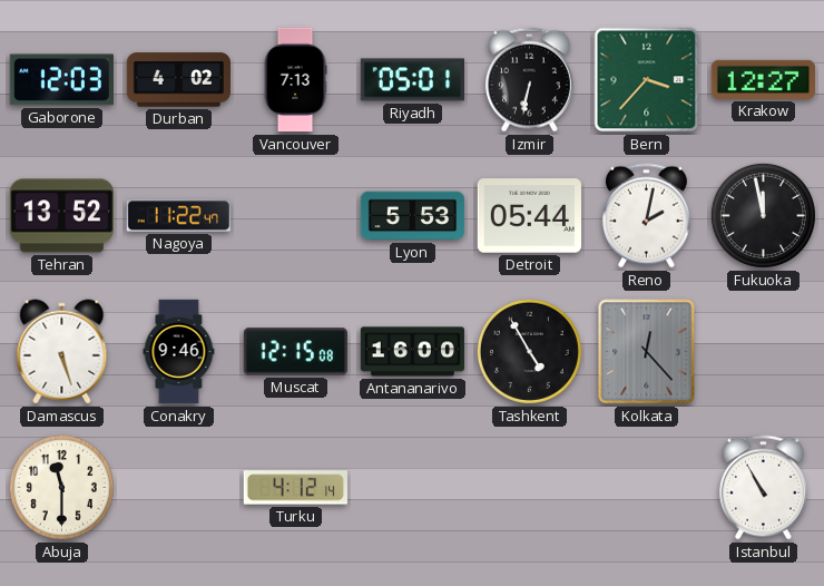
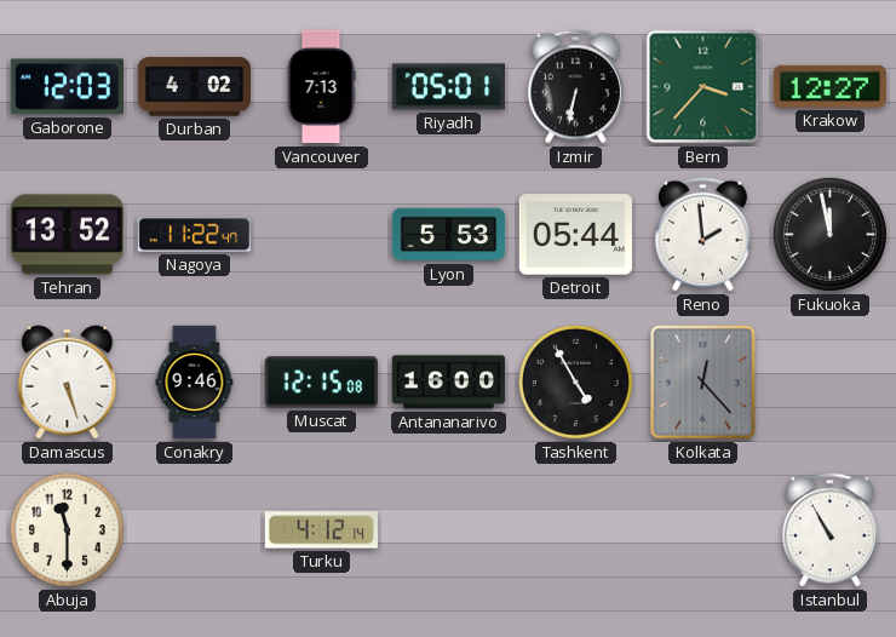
Reno: 2:02 -> 1:59 (702, 235)
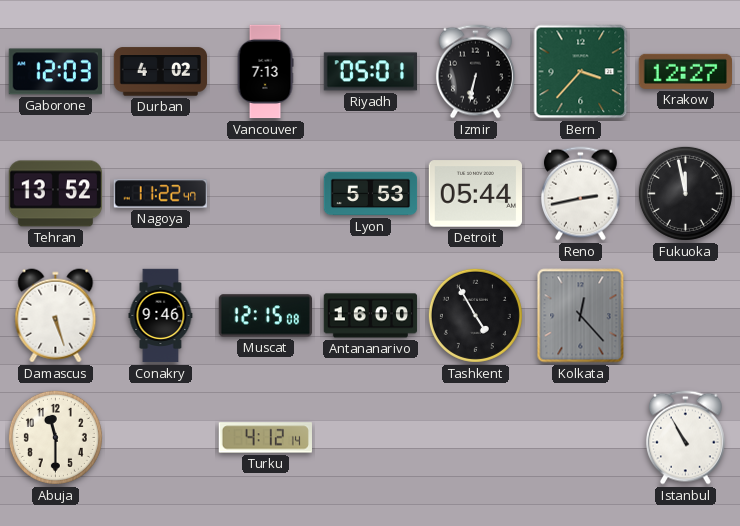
Reno: 1:59 -> 2:43 (580, 194)
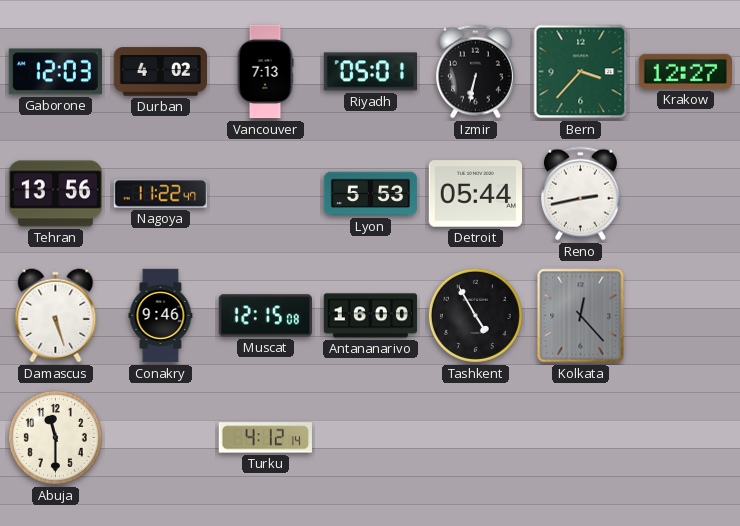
Tehran: 13:52 -> 13:56 (56, 194)
Fukuoka: 11:58 -> none (685, 193)
Istanbul: 10:55 -> none (685, 438)
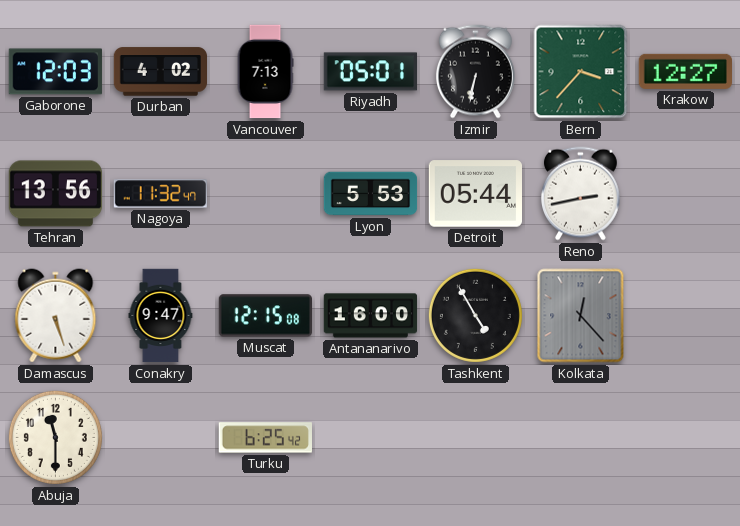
Nagoya: 11:22 -> 11:32 (160, 194)
Conakry: 9:46 -> 9:47 (161, 316)
Turku: 4:12 -> 6:25 (265, 438)
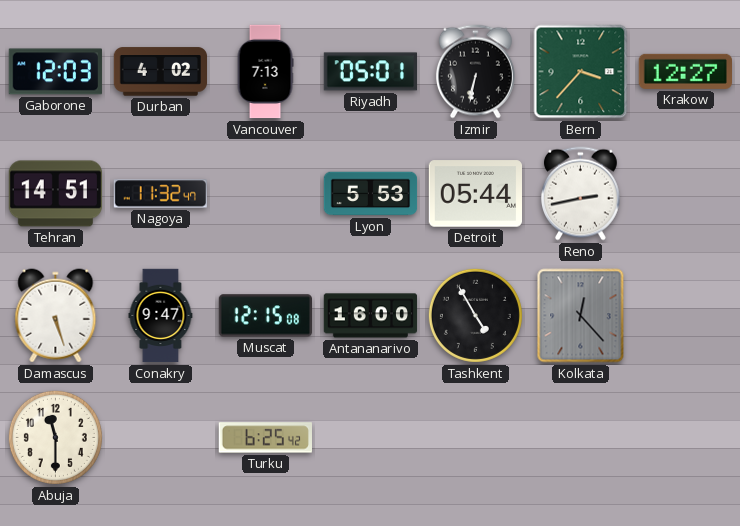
Tehran: 13:56 -> 14:51 (56, 194)
